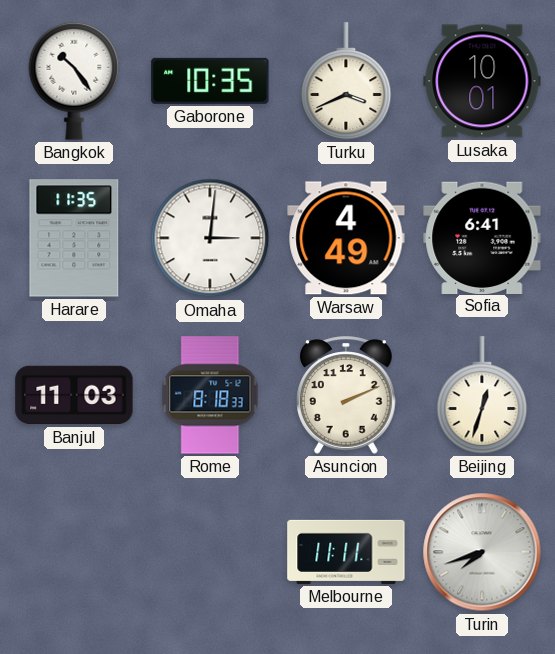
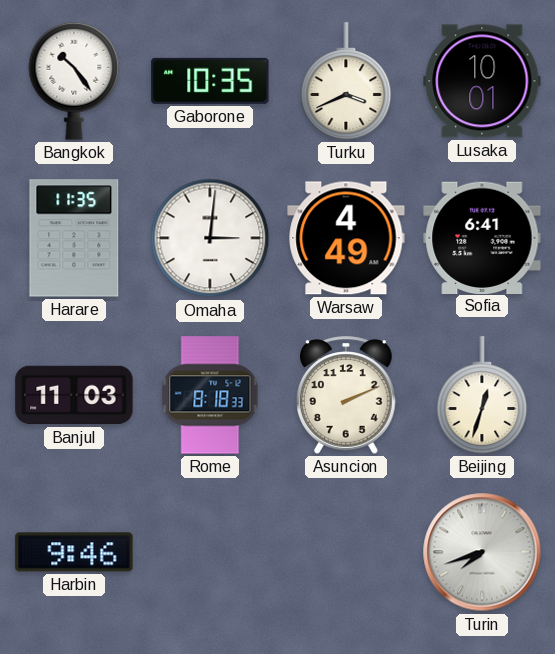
Harbin: none -> 9:46 (74, 552)
Melbourne: 11:11 -> none (346, 552)
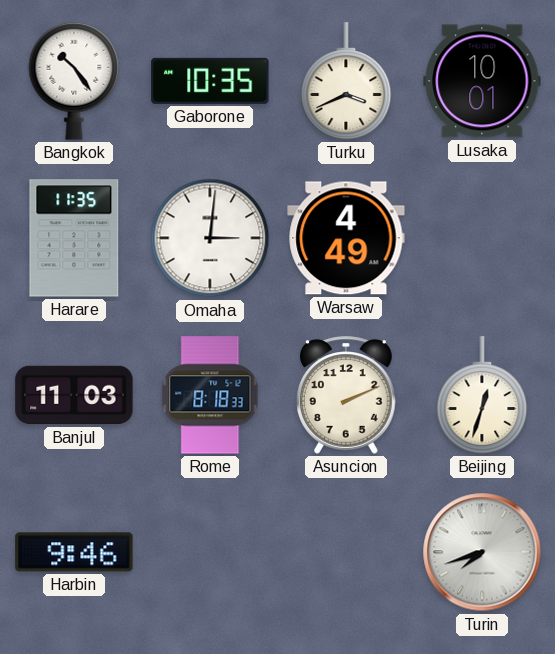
Sofia: 6:41 -> none (482, 237)
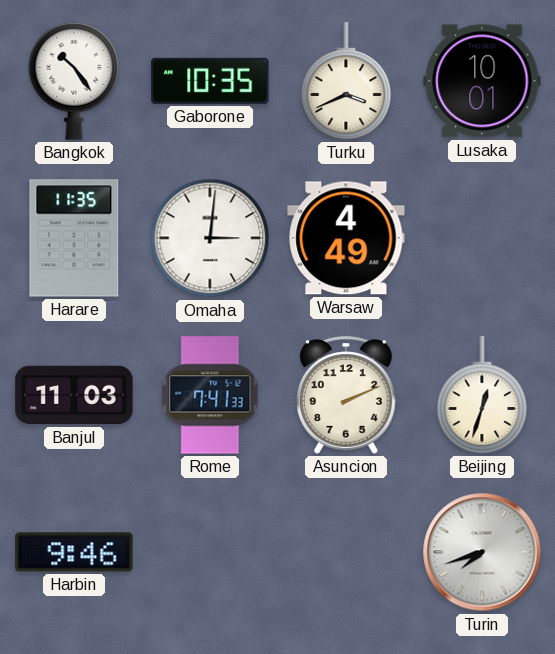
Rome: 8:18 -> 7:41 (210, 395)
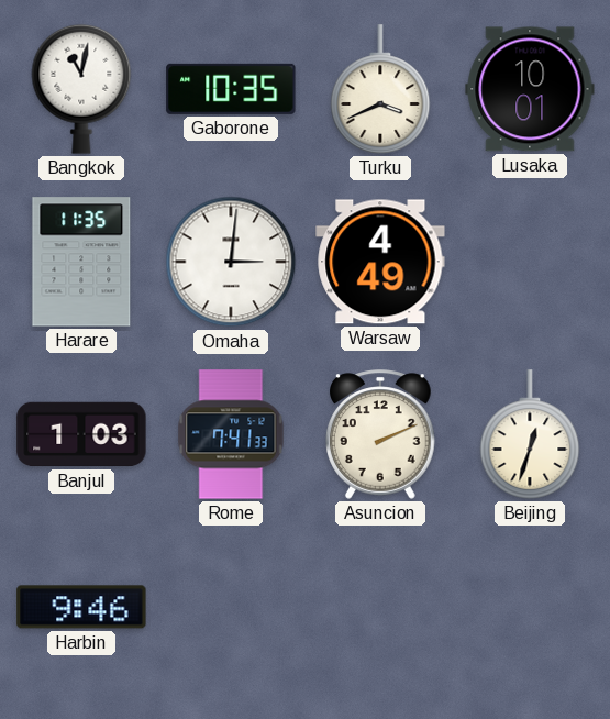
Bangkok: 10:24 -> 11:02 (81, 89)
Banjul: 11:03 -> 1:03 (81, 434)
Turin: 7:42 -> none (482, 552)
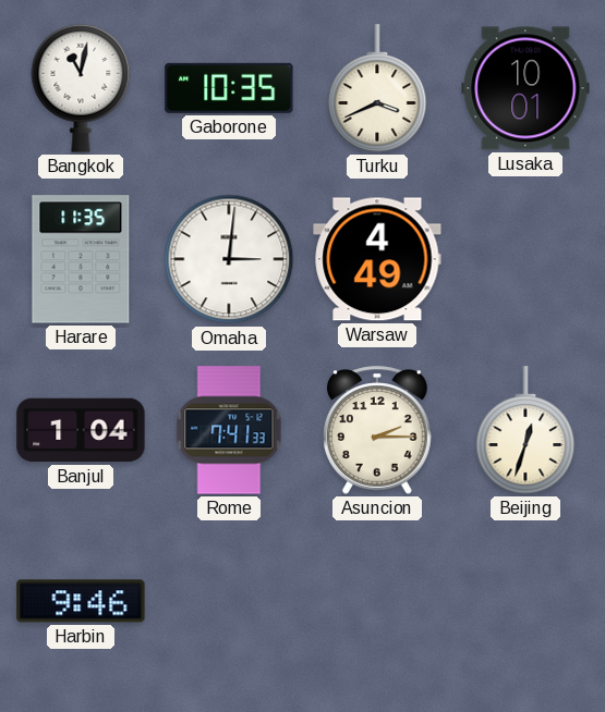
Banjul: 1:03 -> 1:04 (81, 430)
Asuncion: 2:11 -> 2:15 (378, 430)
